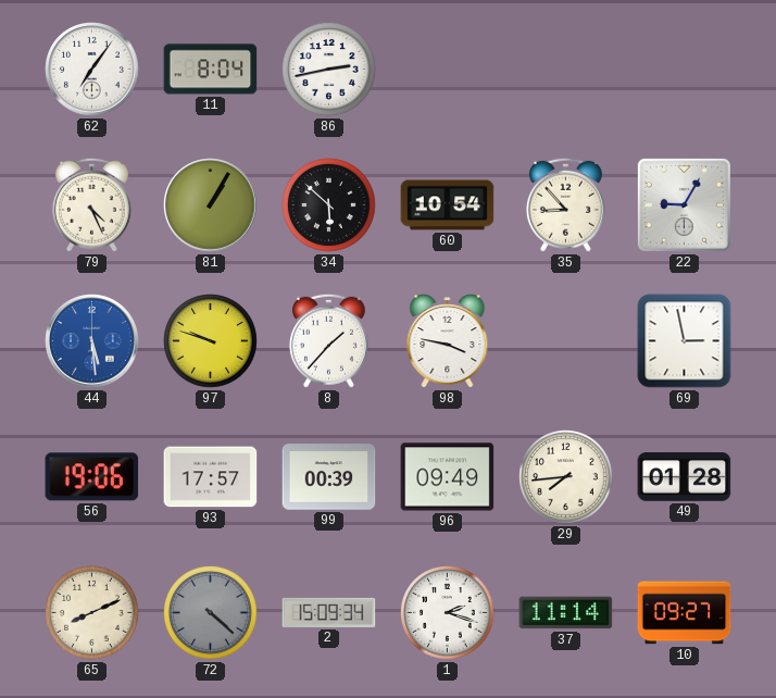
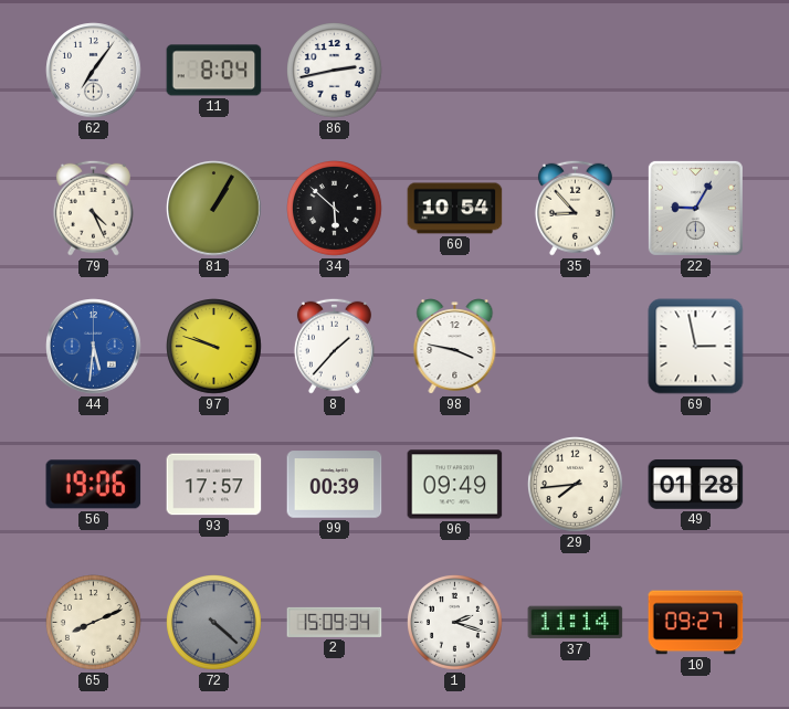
44: 5:29 -> 5:31 (94, 347)
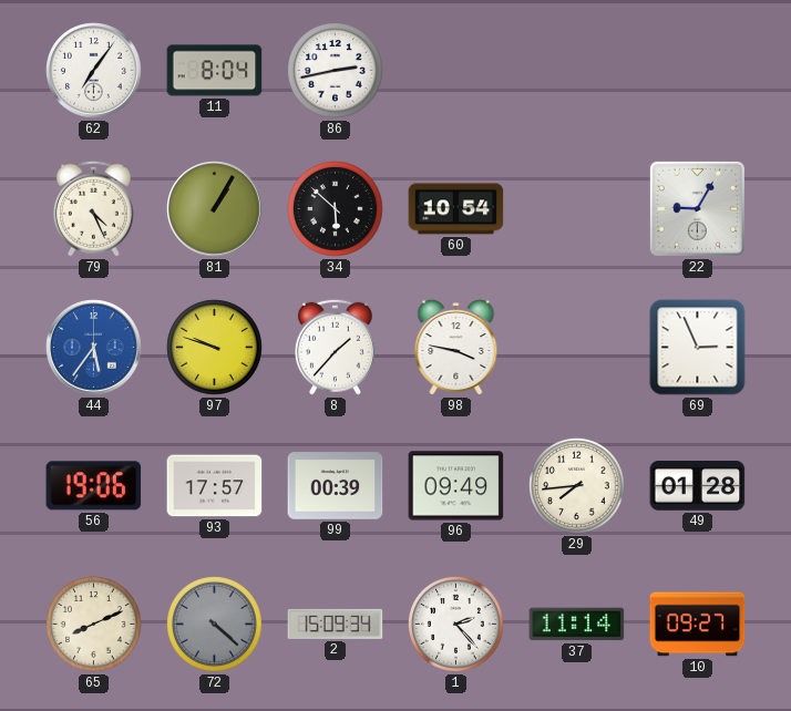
35: 8:53 -> none (575, 208)
44: 5:31 -> 5:36 (94, 348)
69: 2:58 -> 2:56 (698, 348)
1: 2:18 -> 2:23 (456, 625)
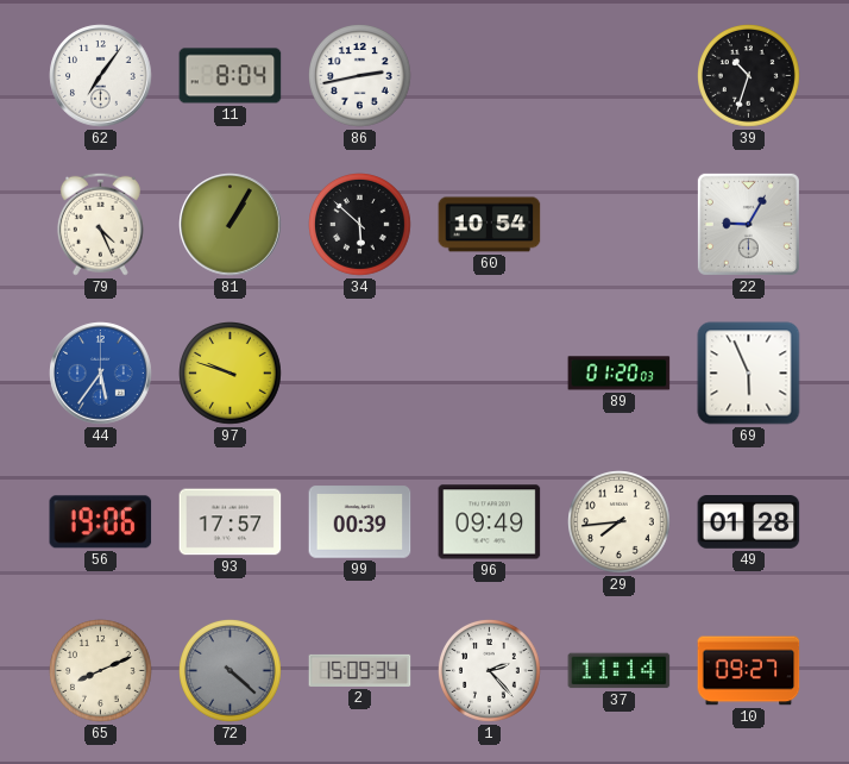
39: none -> 10:33 (749, 76)
8: 1:37 -> none (335, 347)
98: 3:47 -> none (456, 348)
89: none -> 01:20 (620, 374)
69: 2:56 -> 5:56 (749, 374)
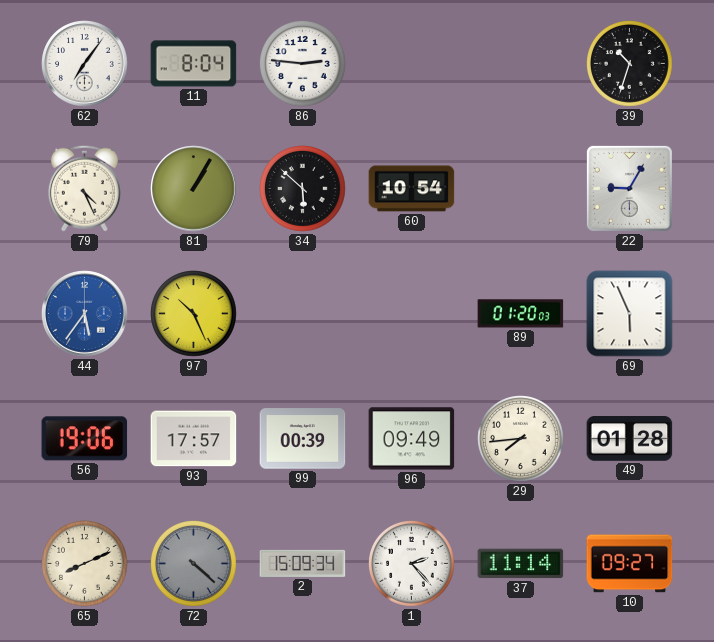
86: 2:43 -> 2:46 (303, 64)
97: 9:48 -> 10:26 (194, 314)
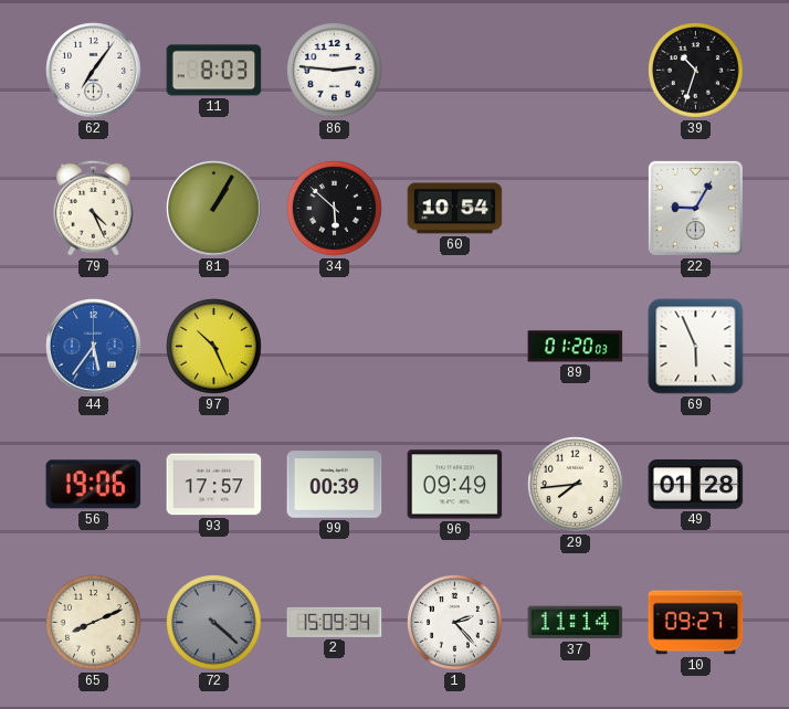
11: 8:04 -> 8:03 (214, 71)
